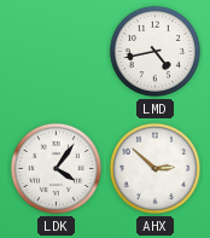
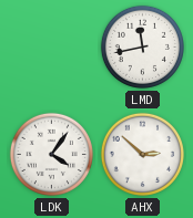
LMD: 4:43 -> 11:43 (142, 46)
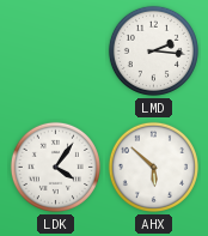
LMD: 11:43 -> 2:16 (153, 50)
AHX: 2:52 -> 5:52 (153, 167)
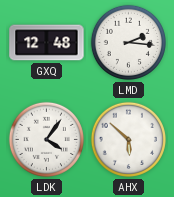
GXQ: none -> 12:48 (47, 43)
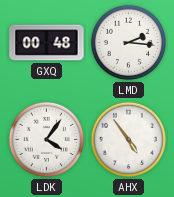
GXQ: 12:48 -> 00:48 (47, 43)
AHX: 5:52 -> 4:54 (128, 139)
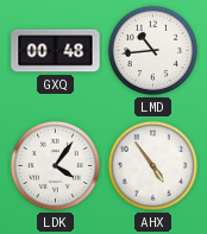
LMD: 2:16 -> 10:44 (152, 50)
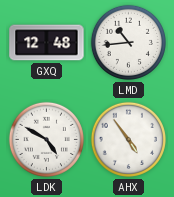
GXQ: 00:48 -> 12:48 (47, 43)
LDK: 4:06 -> 4:50 (46, 139)
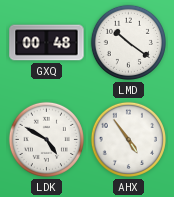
GXQ: 12:48 -> 00:48 (47, 43)
LMD: 10:44 -> 10:21 (128, 42)
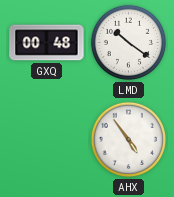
LDK: 4:50 -> none (46, 139)
